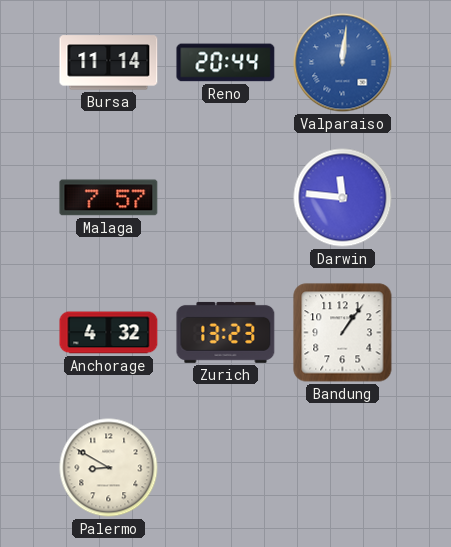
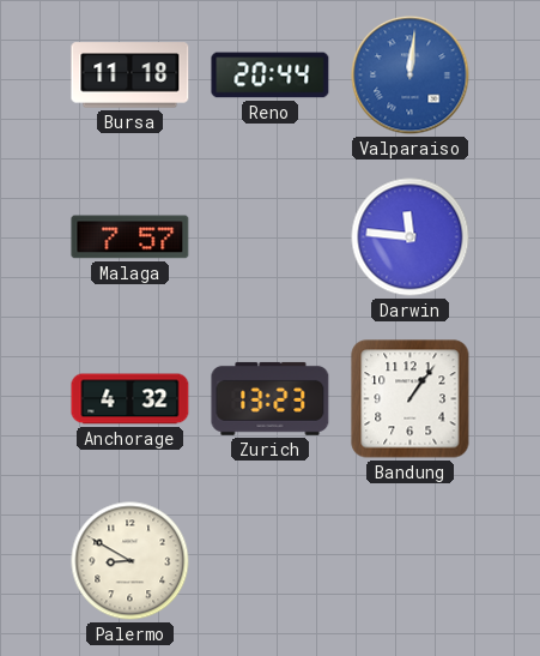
Bursa: 11:14 -> 11:18 (131, 76)
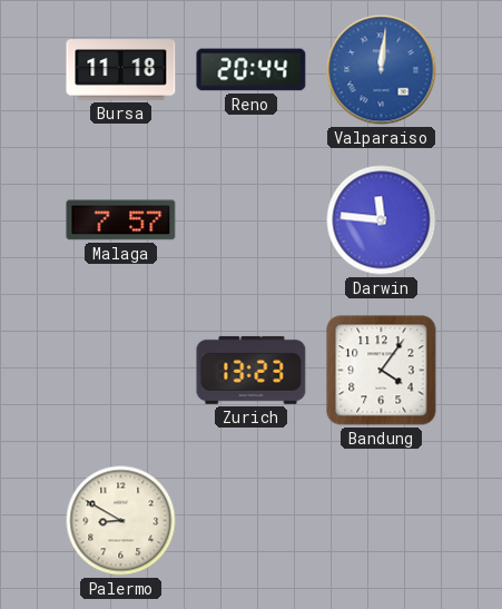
Anchorage: 4:32 -> none (131, 399)
Bandung: 1:06 -> 4:06 (382, 371)
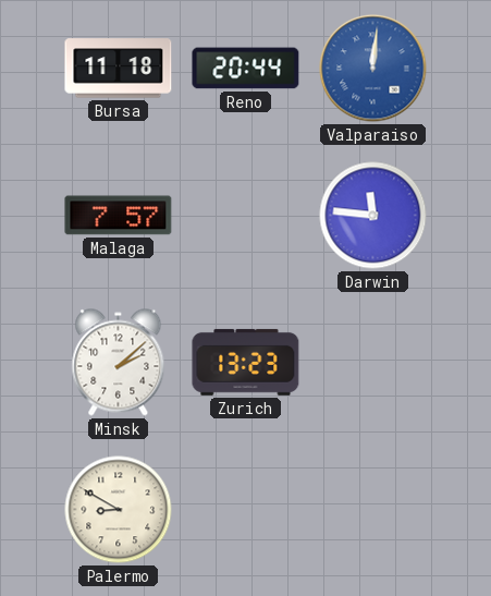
Minsk: none -> 2:08 (119, 363)
Bandung: 4:06 -> none (382, 371)
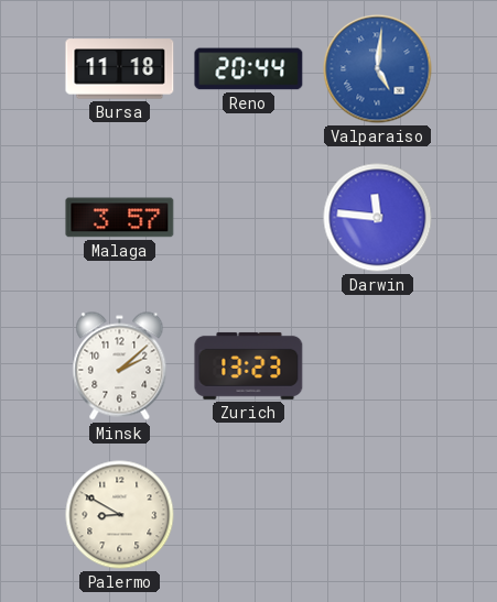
Valparaiso: 12:01 -> 5:01 (378, 69)
Malaga: 7:57 -> 3:57 (120, 218)
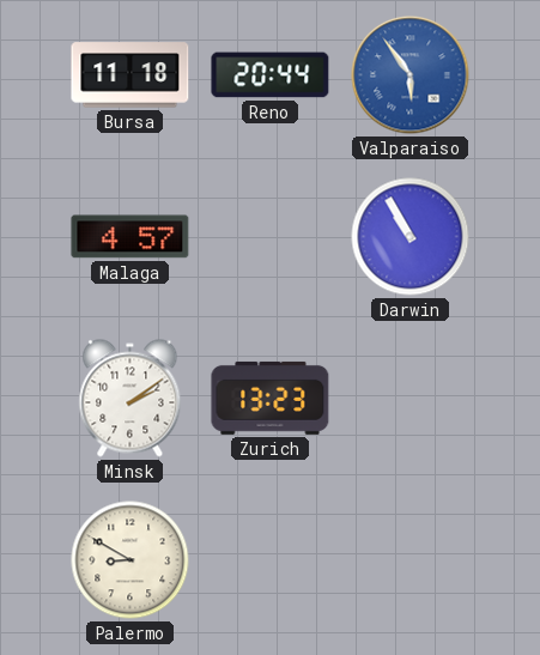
Valparaiso: 5:01 -> 5:54 (411, 75)
Malaga: 3:57 -> 4:57 (131, 237)
Darwin: 11:46 -> 10:55 (411, 237)
Minsk: 2:08 -> 2:09 (131, 399)
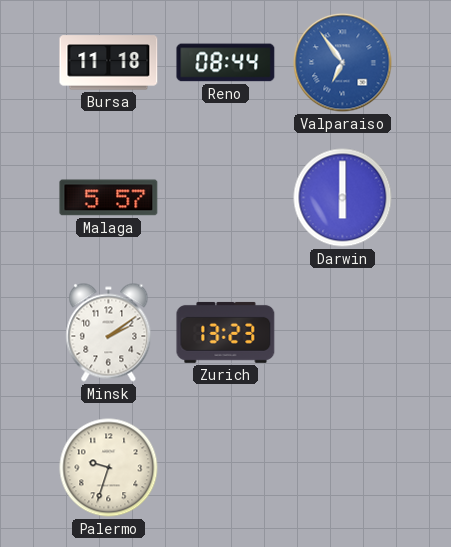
Reno: 20:44 -> 08:44 (226, 63)
Valparaiso: 5:54 -> 6:54 (343, 63)
Malaga: 4:57 -> 5:57 (109, 198)
Darwin: 10:55 -> 6:00 (343, 198)
Palermo: 8:50 -> 9:33 (109, 468)
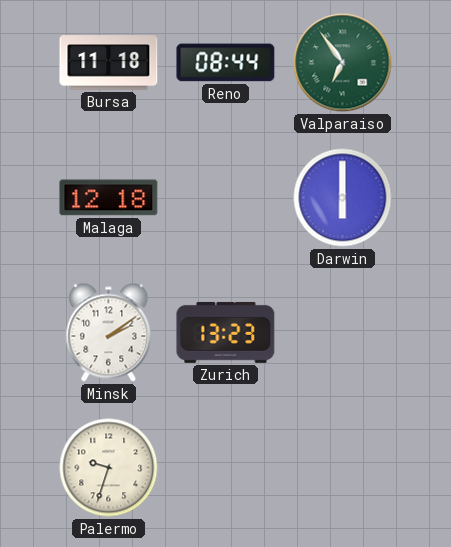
Valparaiso dial: blue -> green (343, 63)
Malaga: 5:57 -> 12:18 (109, 198)
